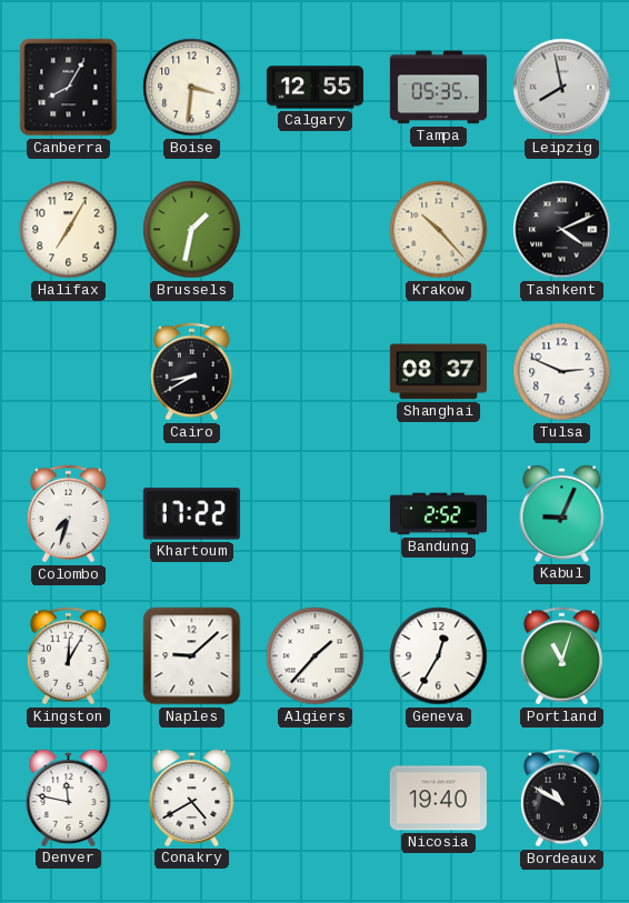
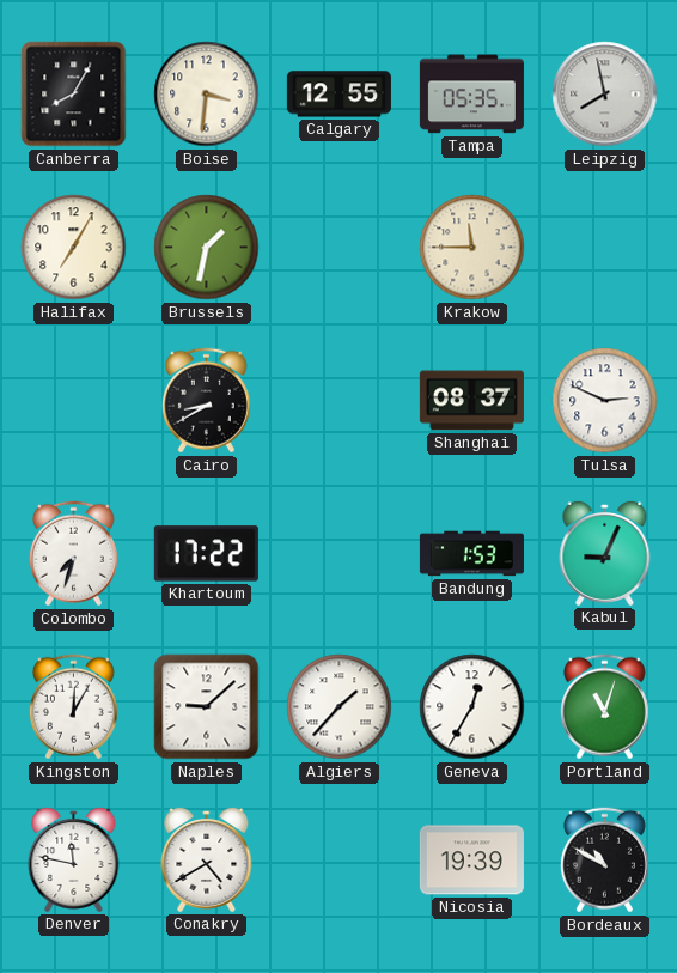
Krakow: 10:23 -> 11:45 (472, 248)
Tashkent: 4:11 -> none (562, 230)
Bandung: 2:52 -> 1:53 (471, 554)
Nicosia: 19:40 -> 19:39 (471, 861)
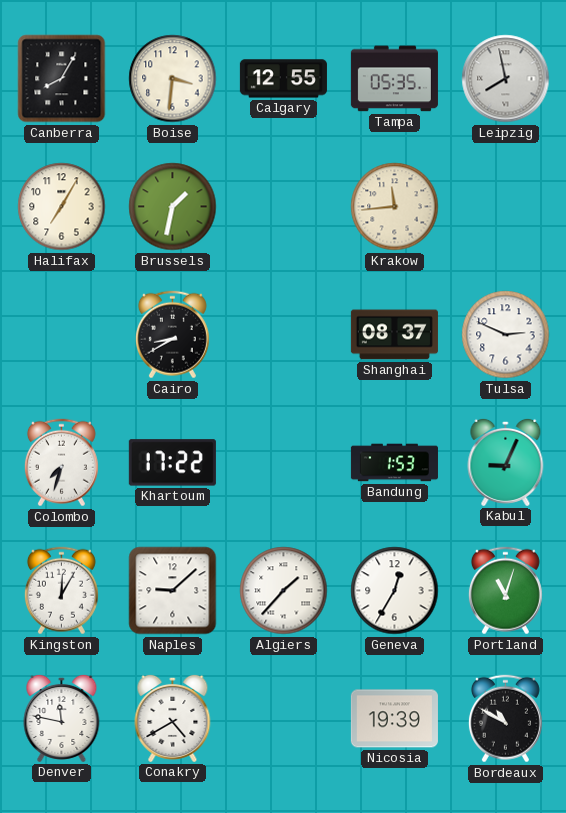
Krakow: 11:45 -> 11:44 (395, 207)
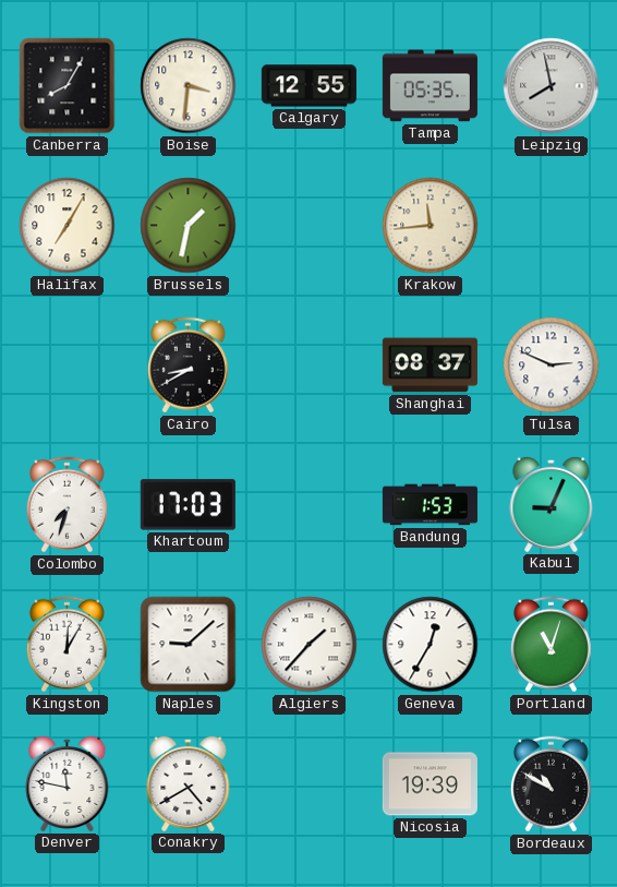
Khartoum: 17:22 -> 17:03 (187, 505)
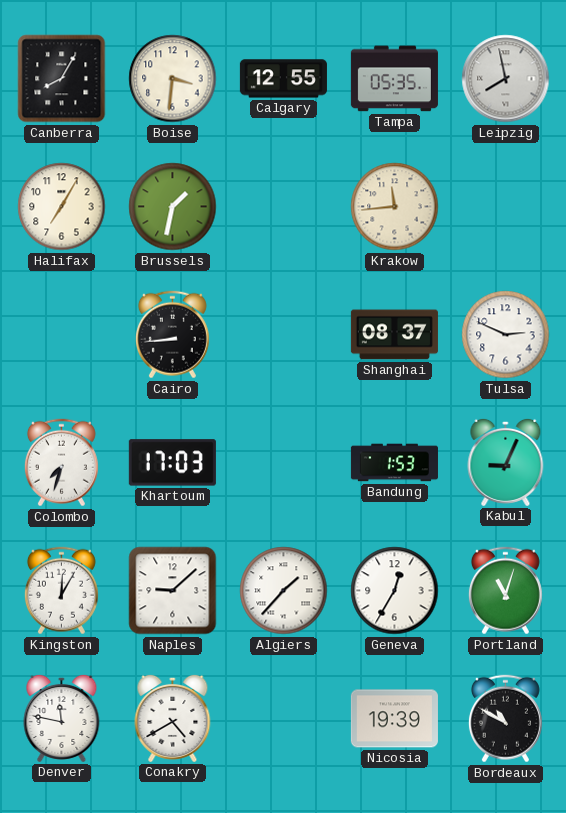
Cairo: 8:40 -> 8:44 (172, 335)
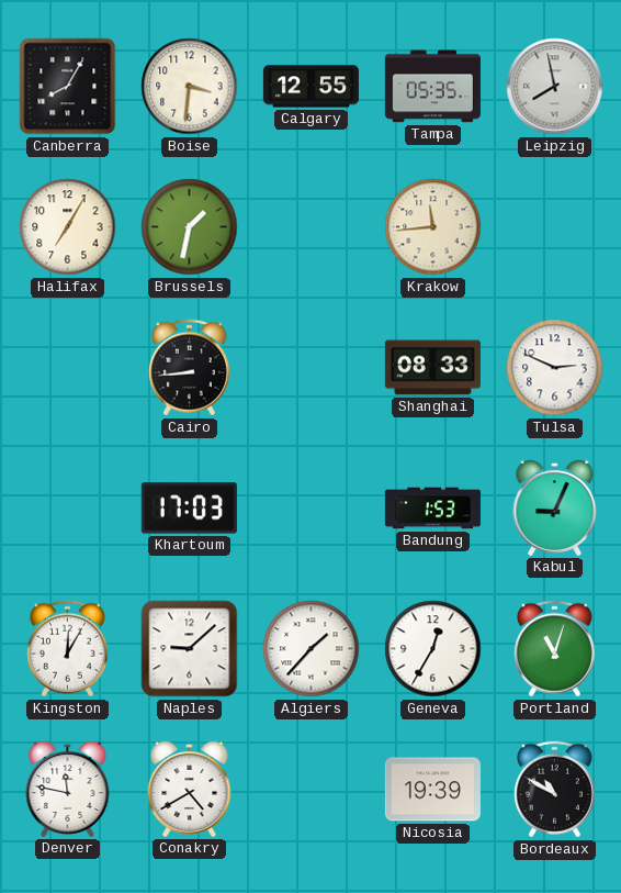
Shanghai: 08:37 -> 08:33 (432, 368)
Colombo: 7:33 -> none (61, 463)
